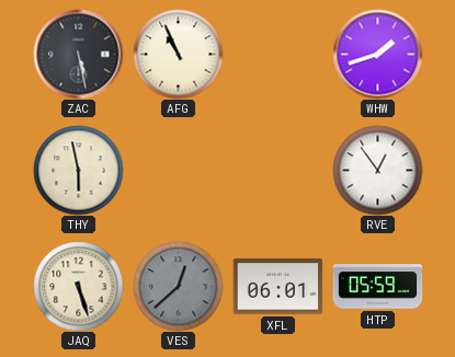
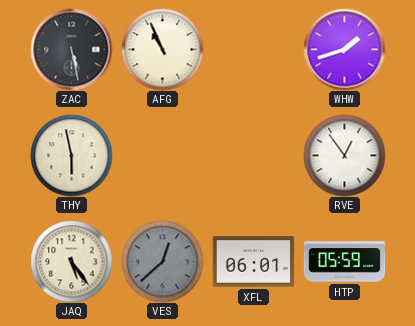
JAQ: 5:27 -> 5:24 (71, 261)
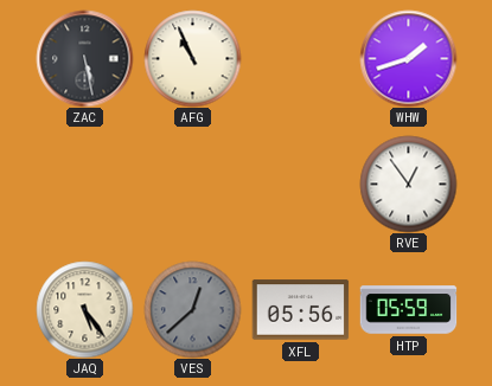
THY: 5:58 -> none (71, 155)
XFL: 06:01 -> 05:56 (300, 310)
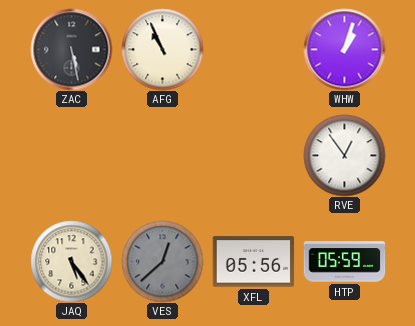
WHW: 1:42 -> 1:03 (344, 49)
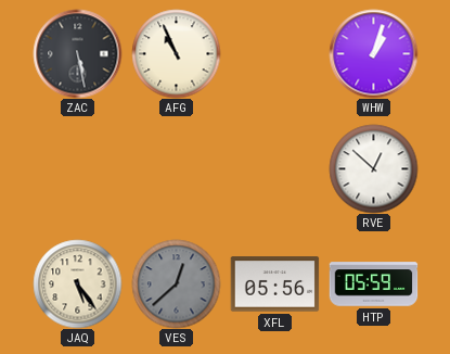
RVE: 12:54 -> 12:52 (373, 168)
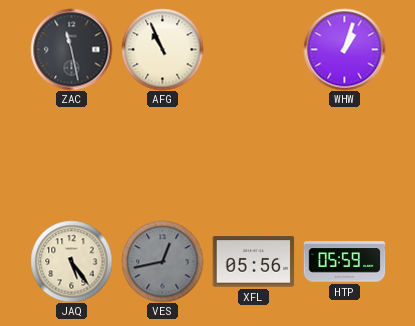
ZAC: 5:28 -> 11:28 (71, 49)
RVE: 12:52 -> none (373, 168)
VES: 12:38 -> 12:43 (162, 261)
